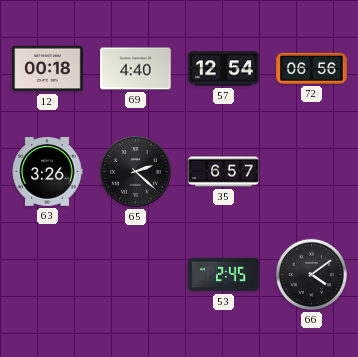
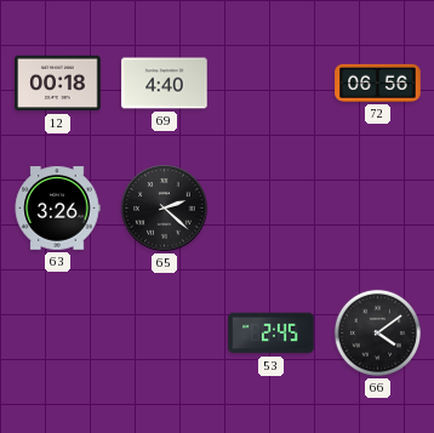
57: 12:54 -> none (224, 69)
35: 6:57 -> none (224, 172)
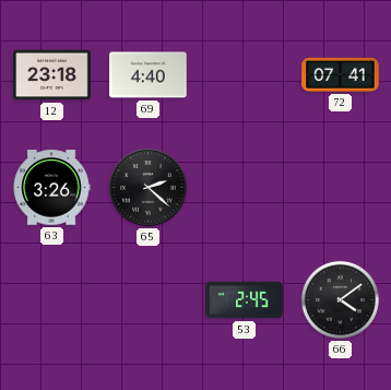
12: 00:18 -> 23:18 (52, 75)
72: 06:56 -> 07:41 (341, 74)
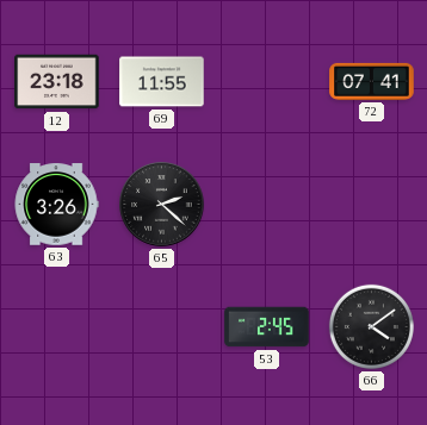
69: 4:40 -> 11:55 (162, 82)
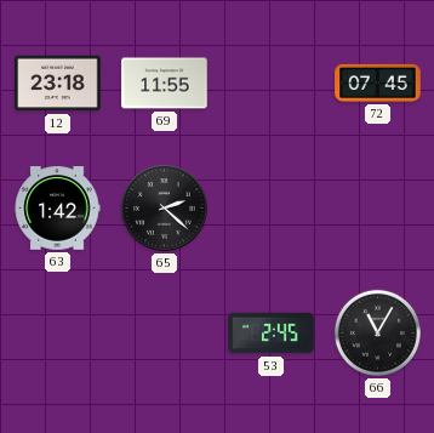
72: 07:41 -> 07:45 (378, 82)
63: 3:26 -> 1:42 (57, 209)
66: 4:09 -> 11:05 (377, 332)
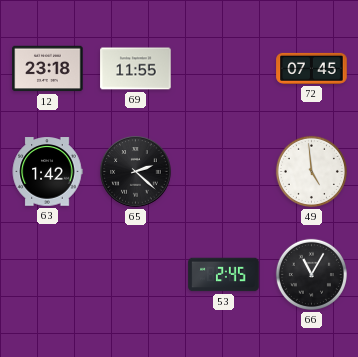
49: none -> 4:59 (311, 171)
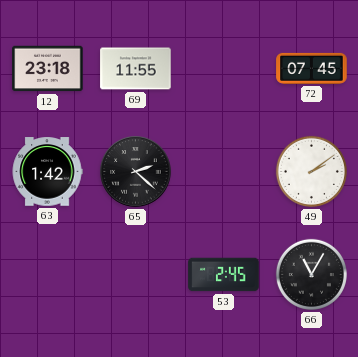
49: 4:59 -> 2:09 (311, 171)
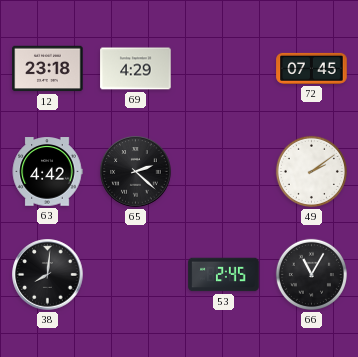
69: 11:55 -> 4:29 (136, 69)
63: 1:42 -> 4:42 (47, 172)
38: none -> 8:01 (48, 275)
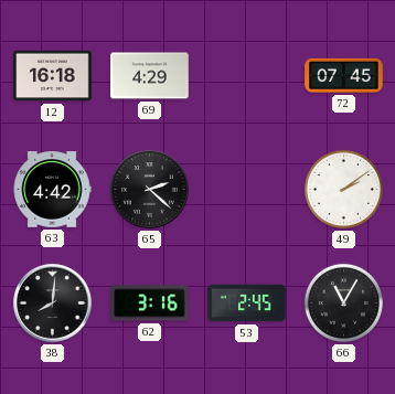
12: 23:18 -> 16:18 (53, 76)
62: none -> 3:16 (150, 304)
